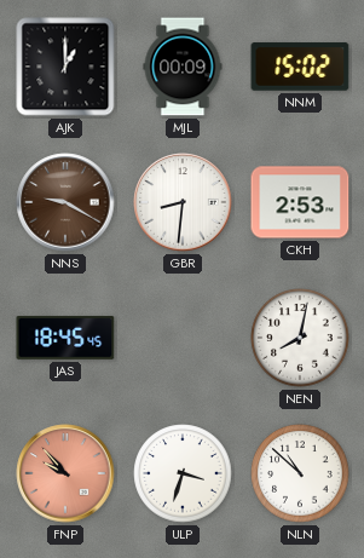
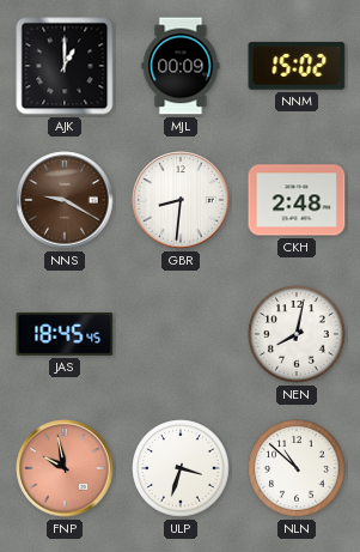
CKH: 2:53 -> 2:48 (297, 200)
FNP: 9:53 -> 9:58 (65, 468)
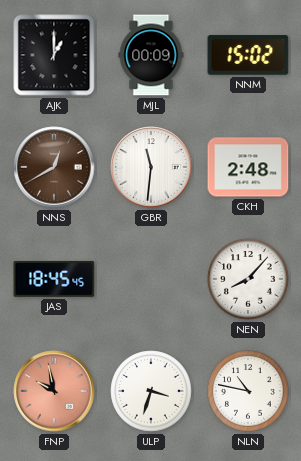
NNS: 9:20 -> 12:40 (54, 167)
GBR: 8:31 -> 11:31 (151, 167)
NEN: 8:02 -> 8:07 (248, 279)
NLN: 10:52 -> 10:47 (248, 391)
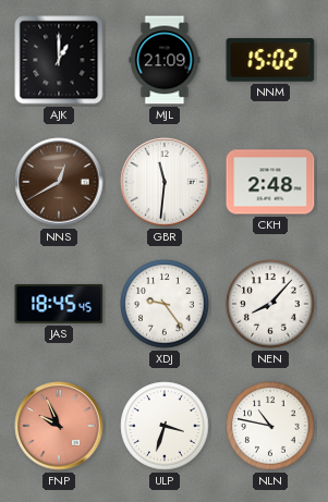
MJL: 00:09 -> 21:09 (165, 60)
XDJ: none -> 9:24 (165, 304)
FNP: 9:58 -> 9:56 (59, 426)
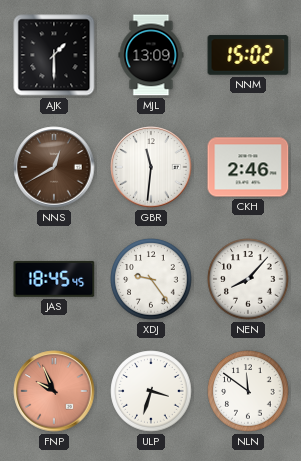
AJK: 1:00 -> 1:30 (54, 55)
MJL: 21:09 -> 13:09 (151, 55)
CKH: 2:48 -> 2:46 (248, 167)
NLN: 10:47 -> 11:51 (248, 391)
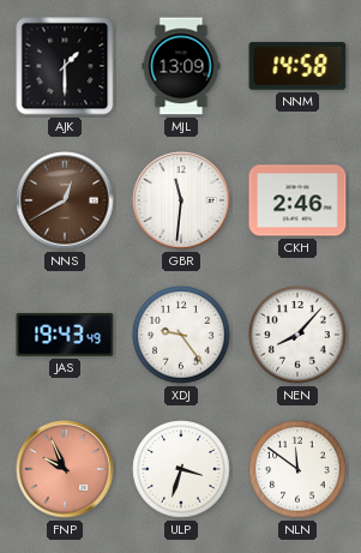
NNM: 15:02 -> 14:58 (297, 66)
JAS: 18:45 -> 19:43 (65, 335)
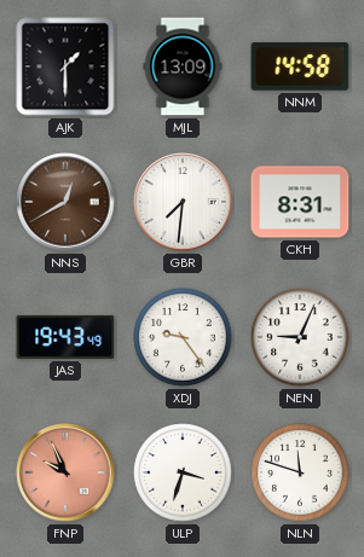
GBR: 11:31 -> 7:31 (183, 202)
CKH: 2:46 -> 8:31 (300, 202)
NEN: 8:07 -> 9:04 (300, 337)
NLN: 11:51 -> 11:48 (300, 472)
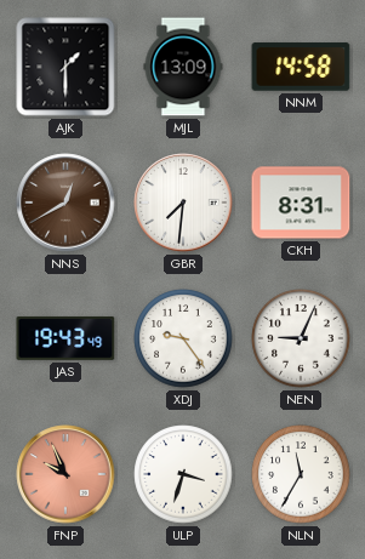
NLN: 11:48 -> 11:35 (301, 474)
